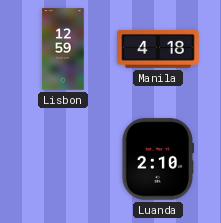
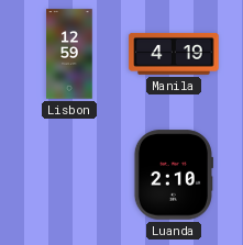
Manila: 4:18 -> 4:19 (174, 54)
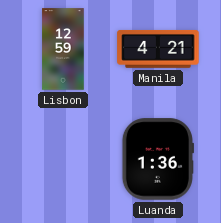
Manila: 4:19 -> 4:21 (158, 49)
Luanda: 2:10 -> 1:36 (158, 159)
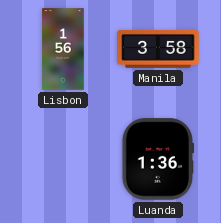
Lisbon: 12:59 -> 1:56 (63, 49)
Manila: 4:21 -> 3:58 (158, 49)
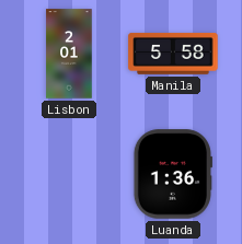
Lisbon: 1:56 -> 2:01 (69, 54)
Manila: 3:58 -> 5:58 (173, 54)
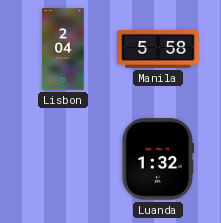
Lisbon: 2:01 -> 2:04 (63, 49)
Luanda: 1:36 -> 1:32 (158, 159)
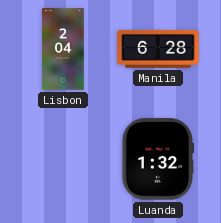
Manila: 5:58 -> 6:28 (158, 49)
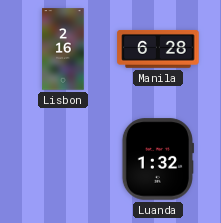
Lisbon: 2:04 -> 2:16 (63, 49)
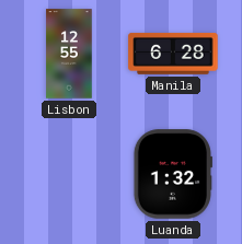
Lisbon: 2:16 -> 12:55 (69, 54)
